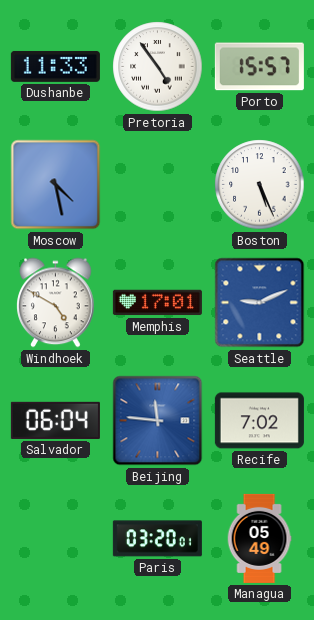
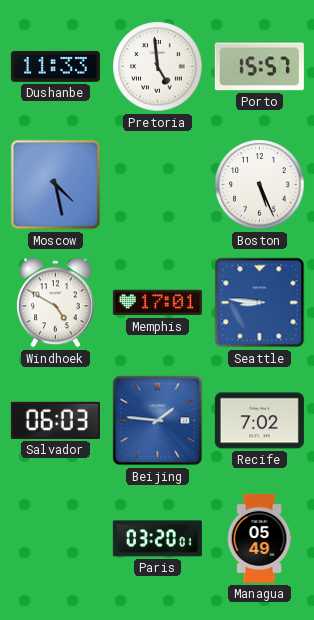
Pretoria: 4:54 -> 4:59 (158, 67)
Seattle: 9:11 -> 8:46 (260, 303)
Salvador: 06:04 -> 06:03 (55, 420)
Beijing: 11:46 -> 1:46 (158, 421)
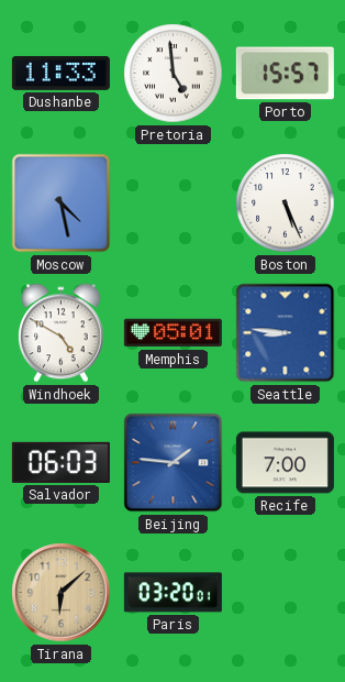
Memphis: 17:01 -> 05:01 (172, 333)
Recife: 7:02 -> 7:00 (285, 463)
Tirana: none -> 6:08 (62, 593)
Managua: 05:49 -> none (259, 538)
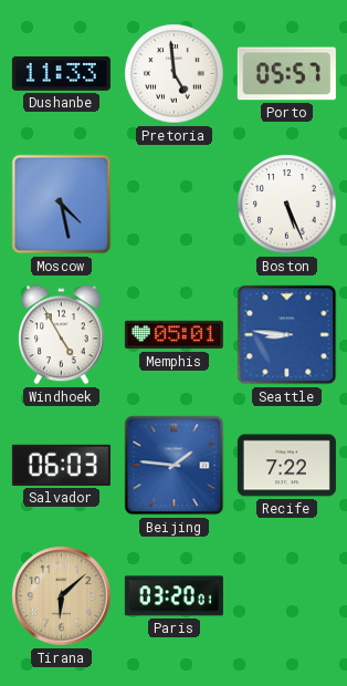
Porto: 15:57 -> 05:57 (286, 74)
Windhoek: 4:50 -> 4:55 (62, 335)
Recife: 7:00 -> 7:22 (286, 466)
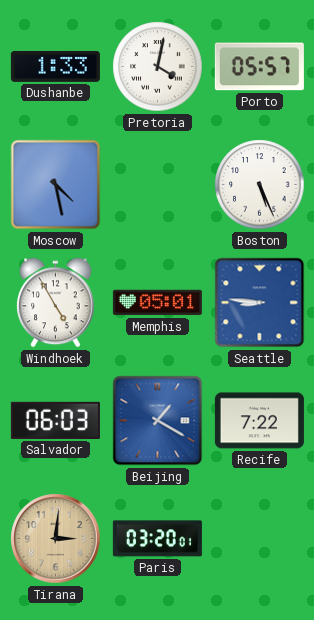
Dushanbe: 11:33 -> 1:33 (55, 66)
Pretoria: 4:59 -> 4:02 (158, 67)
Beijing: 1:46 -> 1:20 (158, 421)
Tirana: 6:08 -> 3:01 (56, 539)
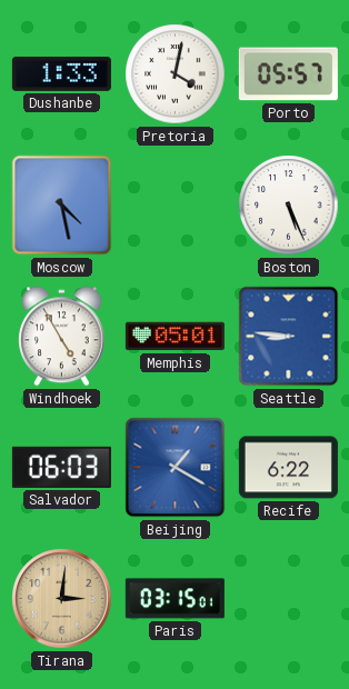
Recife: 7:22 -> 6:22 (288, 468)
Paris: 03:20 -> 03:15 (174, 599)
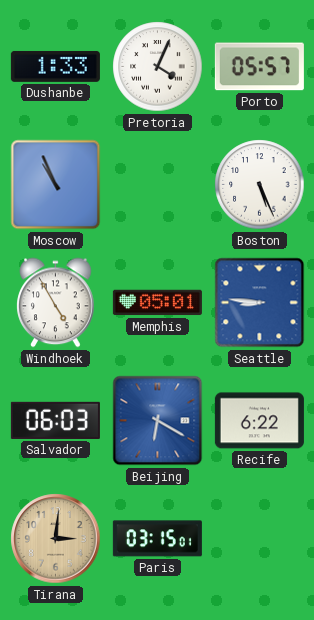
Pretoria: 4:02 -> 4:04 (158, 67)
Moscow: 4:28 -> 10:56 (56, 185)
Beijing: 1:20 -> 6:20 (158, 421)
